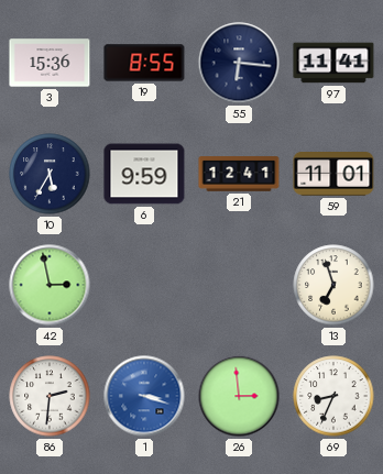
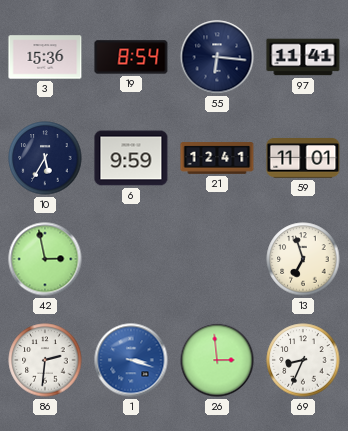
19: 8:55 -> 8:54 (131, 57)
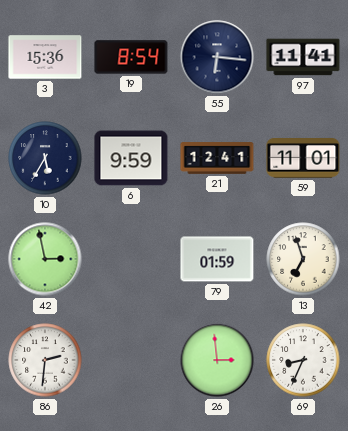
79: none -> 01:59 (217, 259)
1: 3:18 -> none (131, 360)
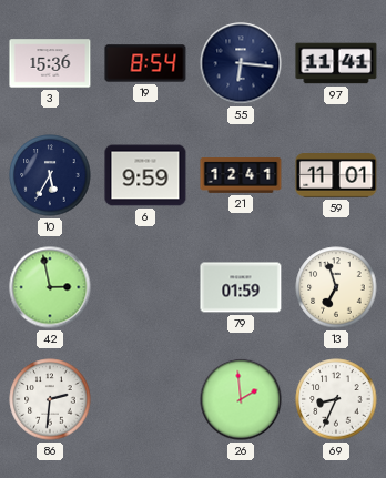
26: 2:59 -> 1:59 (241, 399)
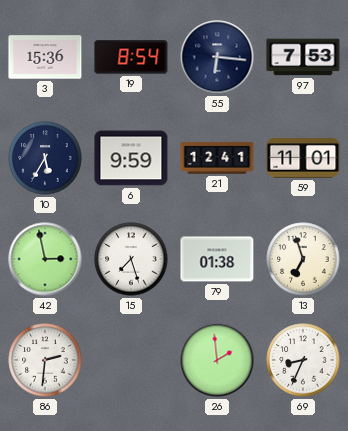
97: 11:41 -> 7:53 (303, 57)
15: none -> 7:27 (131, 259)
79: 01:59 -> 01:38 (217, 259)
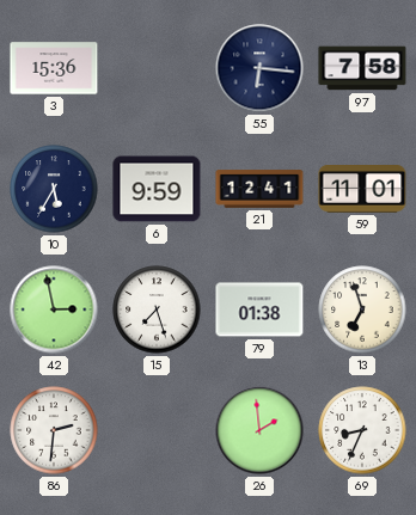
19: 8:54 -> none (131, 57)
97: 7:53 -> 7:58 (362, 68)
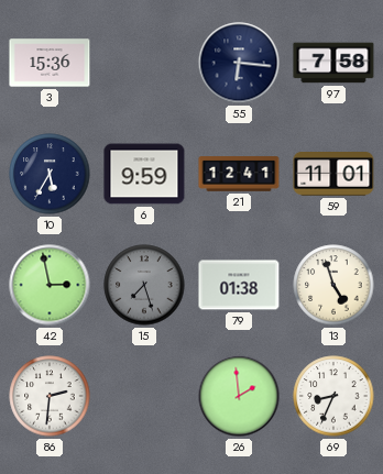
15 dial: white -> grey (144, 285)
13: 6:57 -> 4:57 (333, 285)
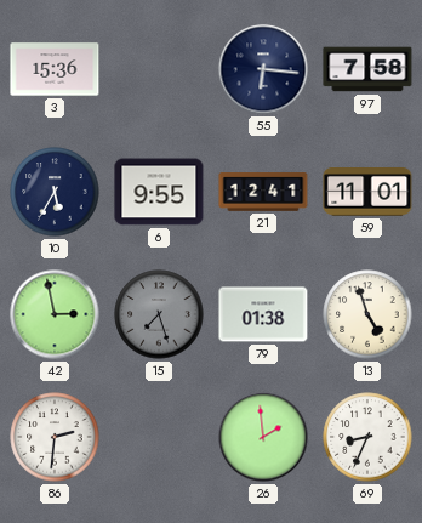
6: 9:59 -> 9:55 (159, 192)
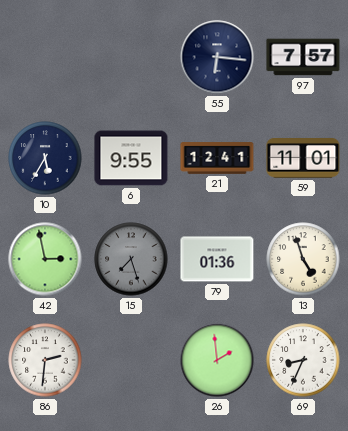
3: 15:36 -> none (55, 69)
97: 7:58 -> 7:57 (303, 57)
79: 01:38 -> 01:36 (217, 259)
